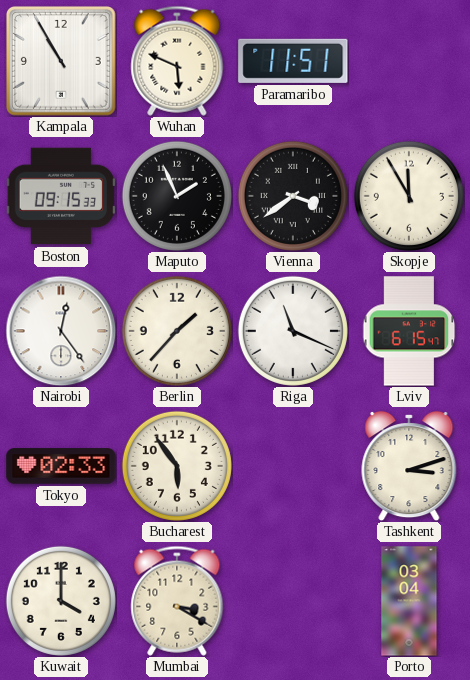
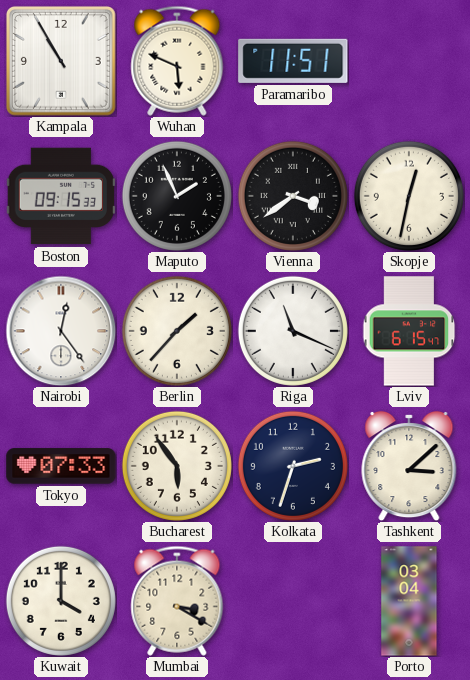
Skopje: 11:55 -> 12:32 (409, 196)
Tokyo: 02:33 -> 07:33 (61, 466)
Kolkata: none -> 2:33 (293, 466)
Tashkent: 3:12 -> 3:08 (409, 466)
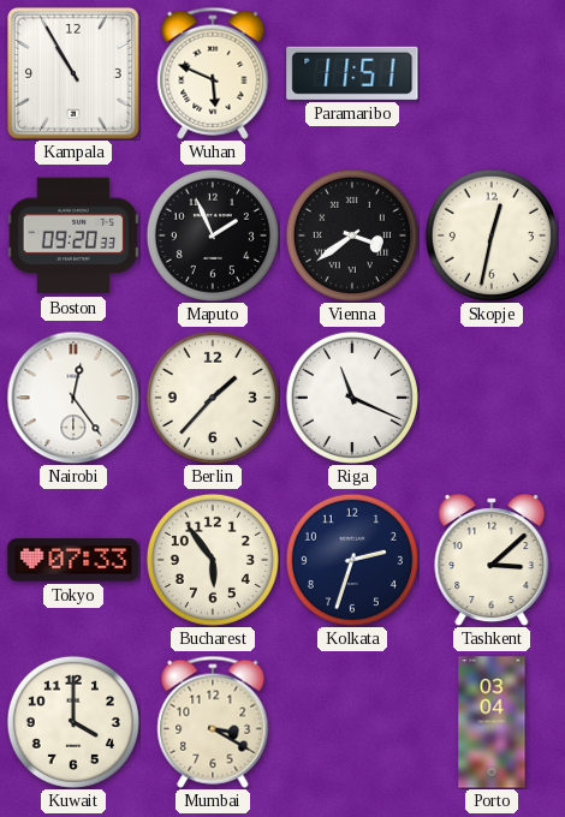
Boston: 09:15 -> 09:20 (73, 235)
Lviv: 6:15 -> none (409, 331)
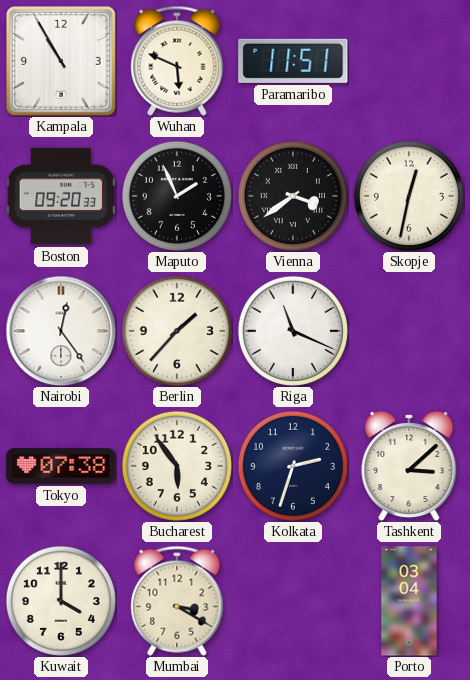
Tokyo: 07:33 -> 07:38 (61, 466)
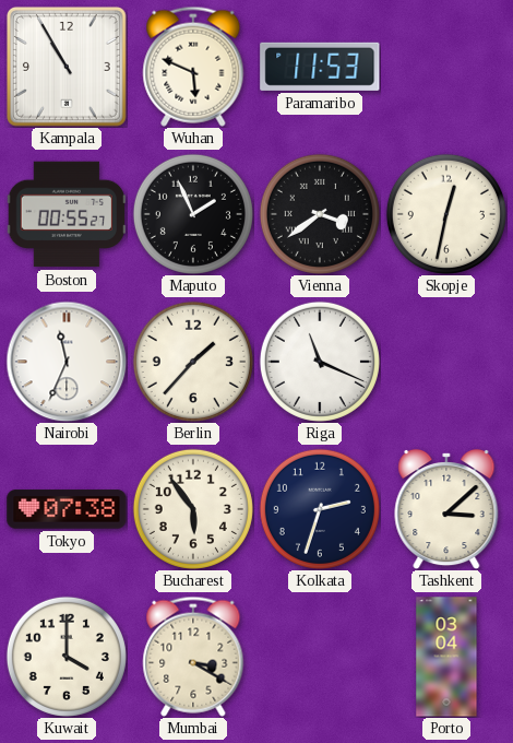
Paramaribo: 11:51 -> 11:53 (320, 67)
Boston: 09:20 -> 00:55 (67, 214)
Nairobi: 12:24 -> 11:34 (67, 362)
